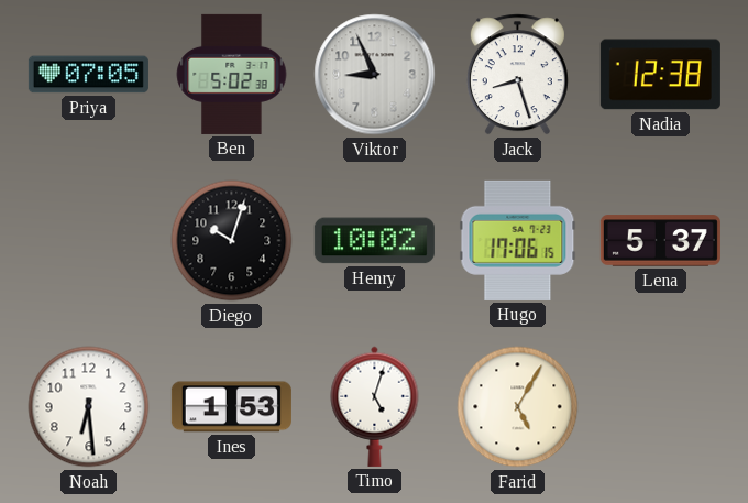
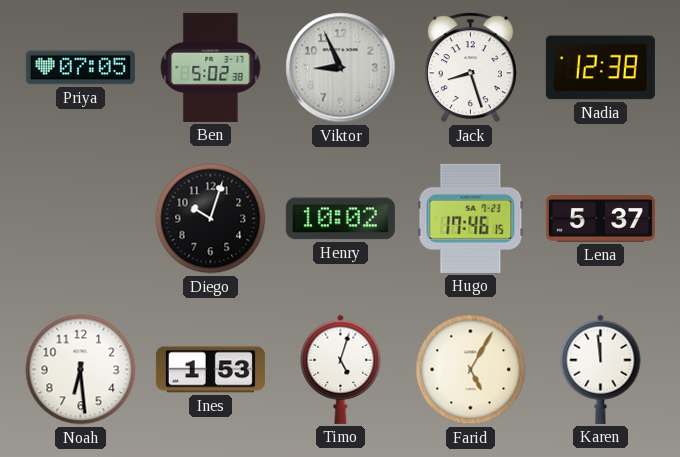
Hugo: 17:06 -> 17:46 (471, 218)
Karen: none -> 11:59 (601, 369)
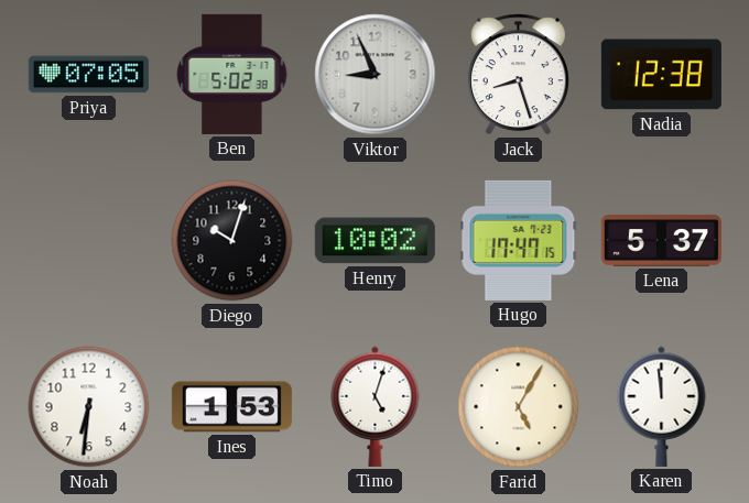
Hugo: 17:46 -> 17:47 (519, 240)
Noah: 6:29 -> 6:31 (89, 407)
